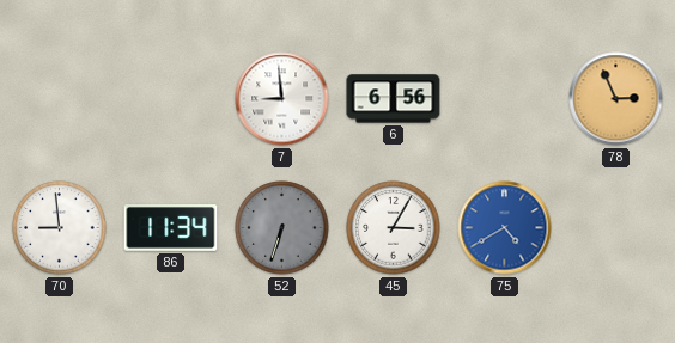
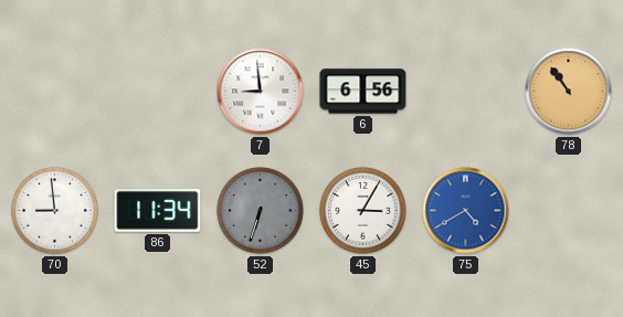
78: 2:56 -> 10:54 (569, 92)
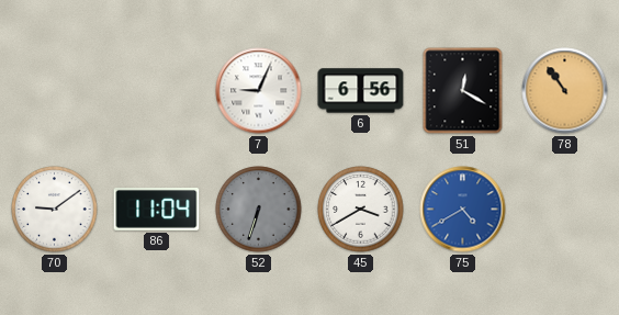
7: 8:59 -> 9:04 (259, 91)
51: none -> 12:20 (463, 91)
70: 8:59 -> 9:09 (55, 210)
86: 11:34 -> 11:04 (157, 210)
45: 3:05 -> 3:40 (361, 210)
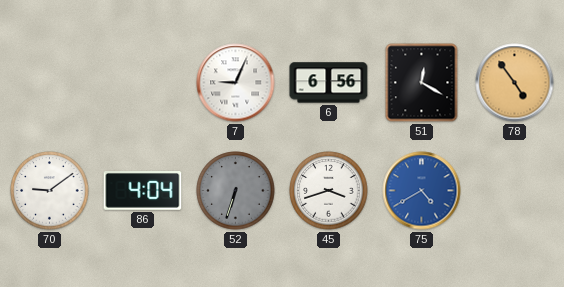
78: 10:54 -> 4:54 (515, 83)
86: 11:04 -> 4:04 (143, 191)
45: 3:40 -> 3:42 (329, 191)
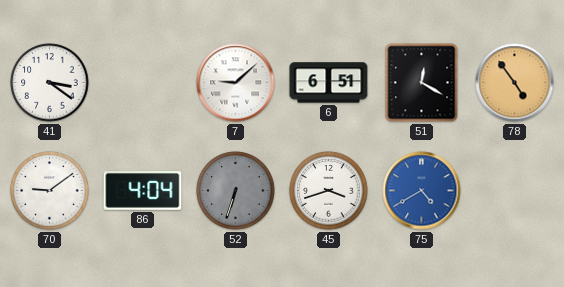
41: none -> 3:21 (50, 83)
7: 9:04 -> 9:08 (236, 83)
6: 6:56 -> 6:51 (329, 83)
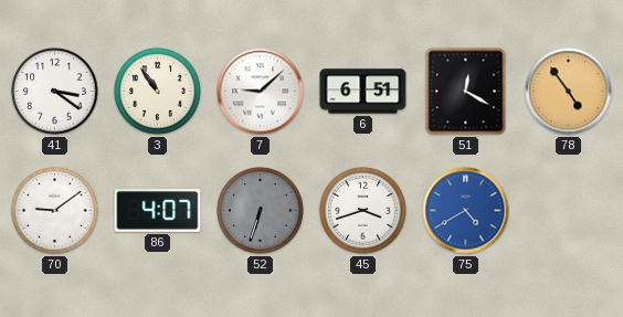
3: none -> 10:54 (158, 92)
86: 4:04 -> 4:07 (158, 211)
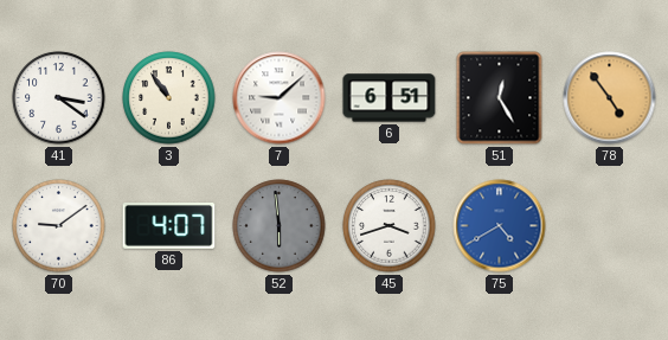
51: 12:20 -> 12:25 (500, 98)
52: 6:33 -> 5:59 (280, 226)
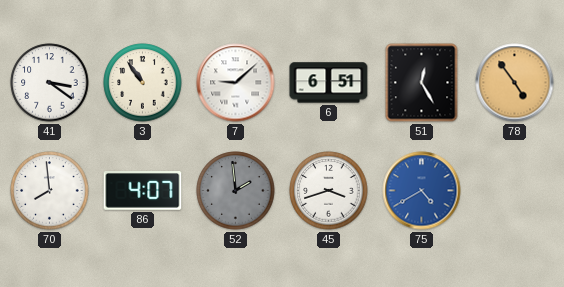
70: 9:09 -> 7:59 (50, 191)
52: 5:59 -> 1:59 (236, 191)
